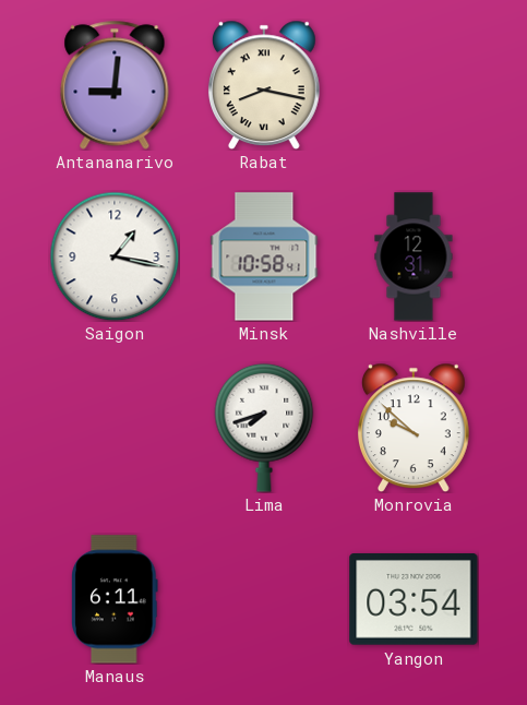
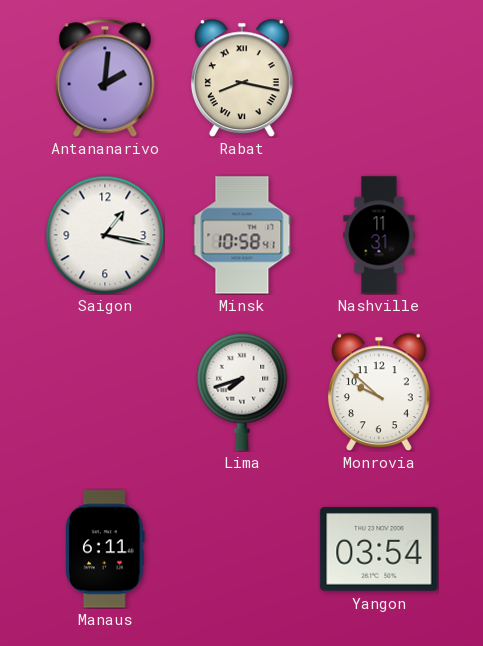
Antananarivo: 9:01 -> 2:01 (105, 78)
Nashville: 12:31 -> 11:31 (379, 235)
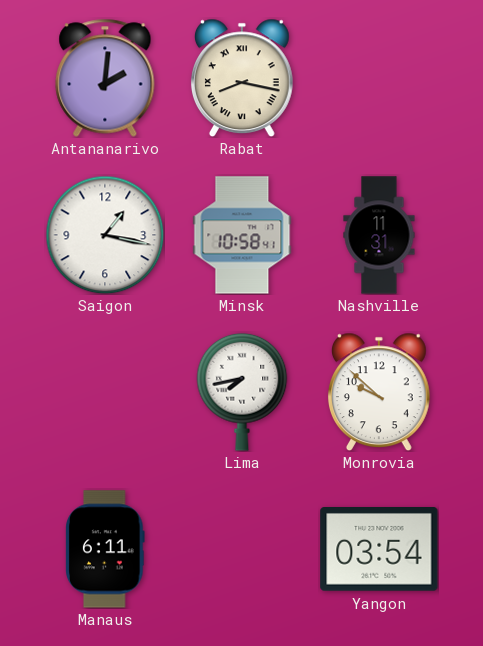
Lima: 7:42 -> 7:43 (242, 392)
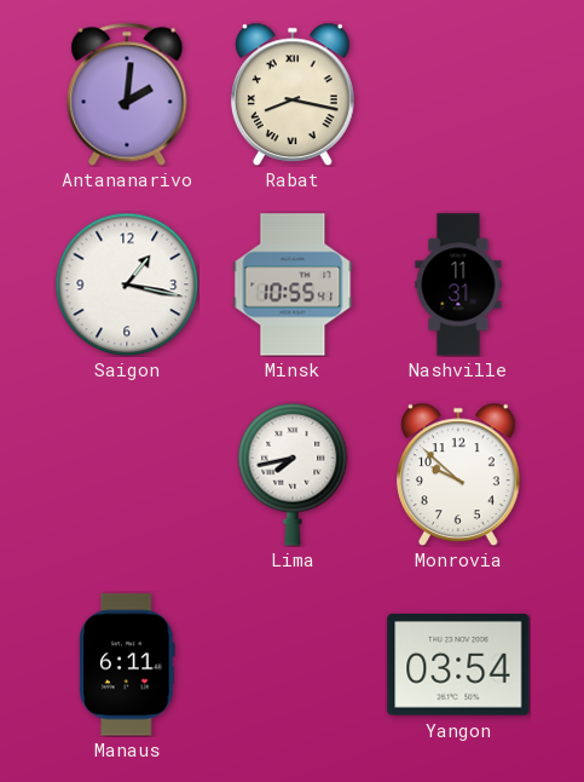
Minsk: 10:58 -> 10:55 (293, 284)
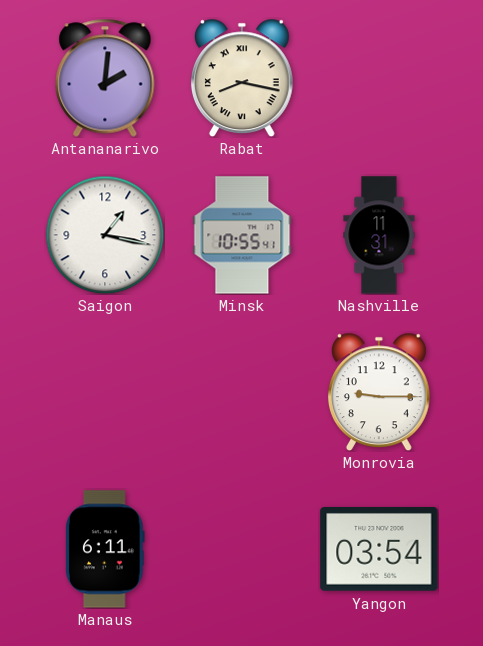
Lima: 7:43 -> none (293, 475)
Monrovia: 9:52 -> 9:15 (379, 392)
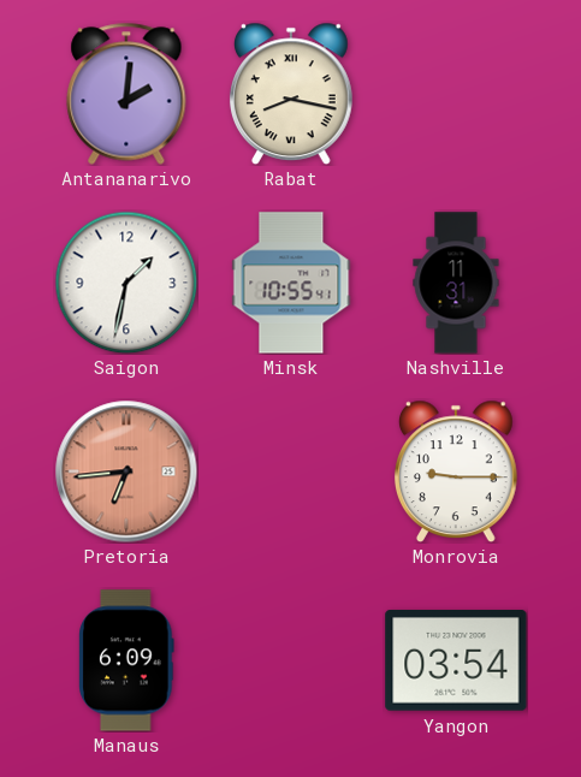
Saigon: 1:17 -> 1:32 (126, 283)
Pretoria: none -> 6:44 (126, 471)
Manaus: 6:11 -> 6:09 (126, 660)
